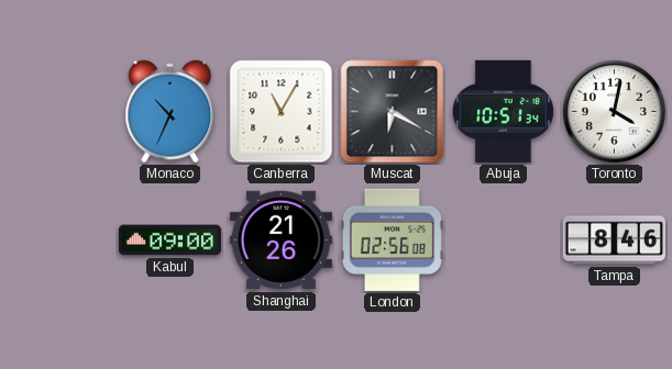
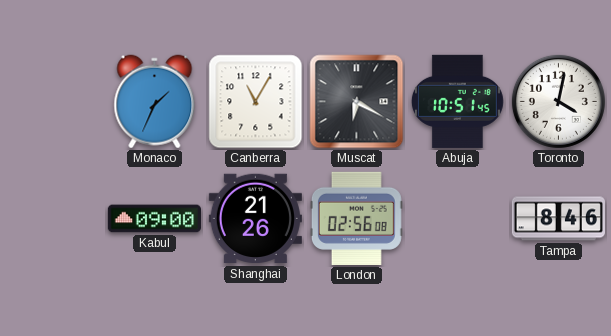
Monaco: 10:34 -> 1:34 (155, 102)
Abuja: 10:51:34 -> 10:51:45 (457, 101)
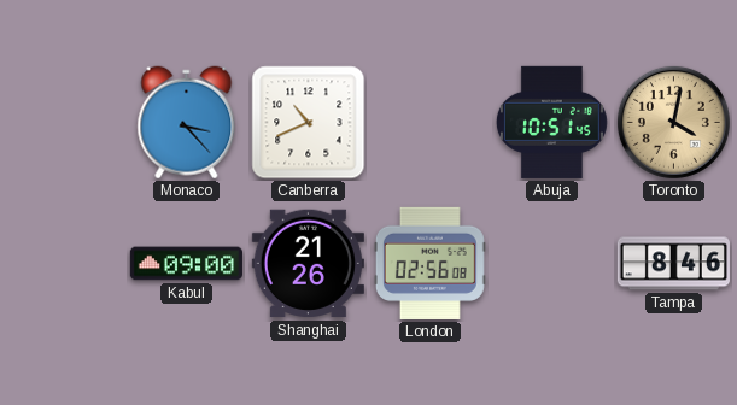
Monaco: 1:34 -> 3:23 (187, 123)
Canberra: 11:05 -> 10:41 (309, 123)
Muscat: 6:20 -> none (357, 102)
Toronto dial: white -> champagne (673, 122)
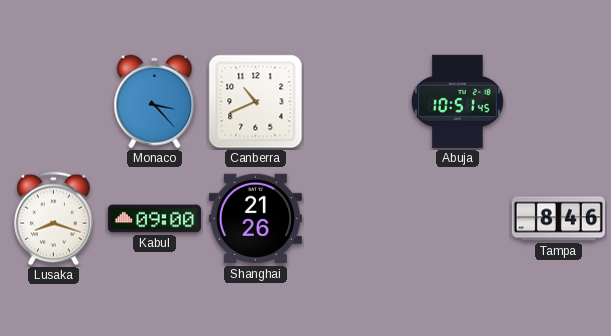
Toronto: 4:02 -> none (673, 122)
Lusaka: none -> 8:18 (54, 219)
London: 02:56 -> none (429, 263)
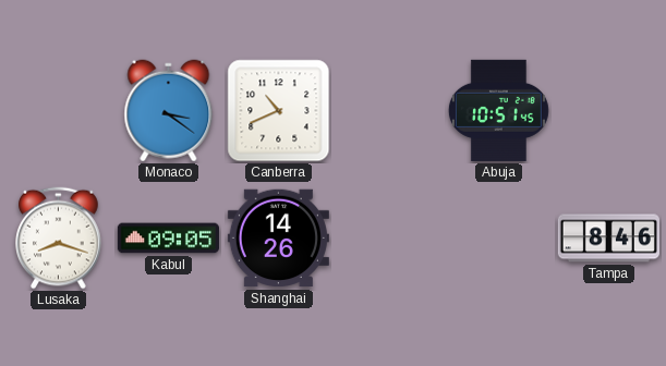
Monaco: 3:23 -> 3:21 (169, 111)
Kabul: 09:00 -> 09:05 (168, 239)
Shanghai: 21:26 -> 14:26 (278, 239)
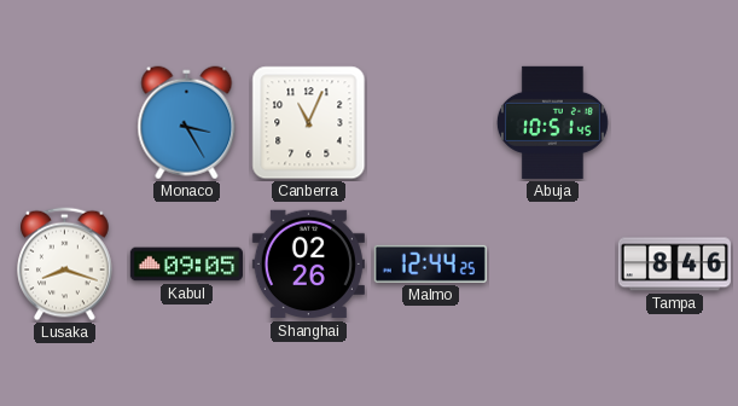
Monaco: 3:21 -> 3:25 (187, 123)
Canberra: 10:41 -> 11:04 (309, 123)
Shanghai: 14:26 -> 02:26 (308, 265)
Malmo: none -> 12:44 (430, 263)
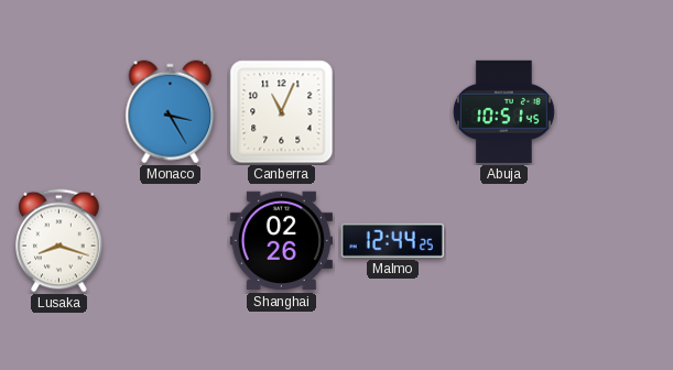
Kabul: 09:05 -> none (186, 265)
Tampa: 8:46 -> none (674, 265)
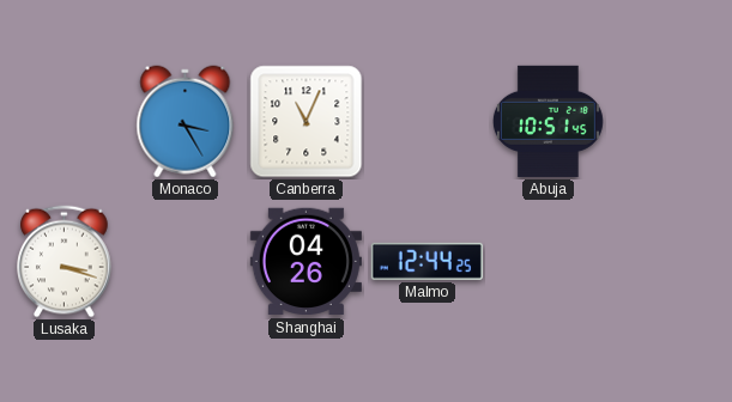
Lusaka: 8:18 -> 3:18 (65, 262)
Shanghai: 02:26 -> 04:26 (305, 262)
